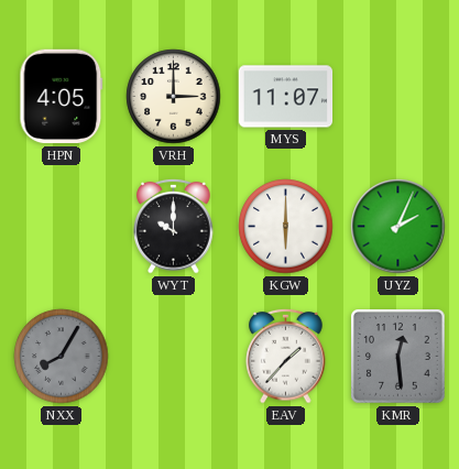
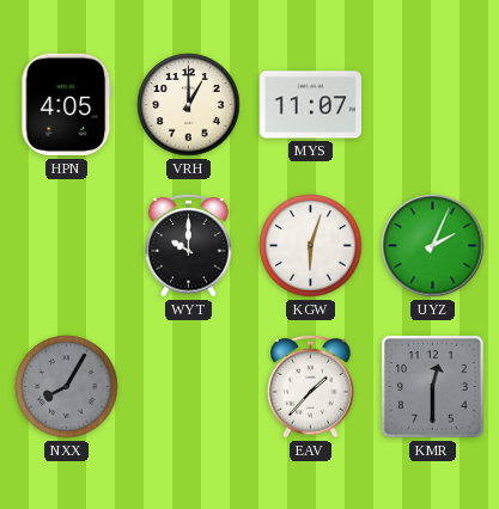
VRH: 3:00 -> 1:00 (189, 105)
KGW: 6:00 -> 6:03 (311, 246)
KMR: 12:29 -> 12:30 (433, 387)
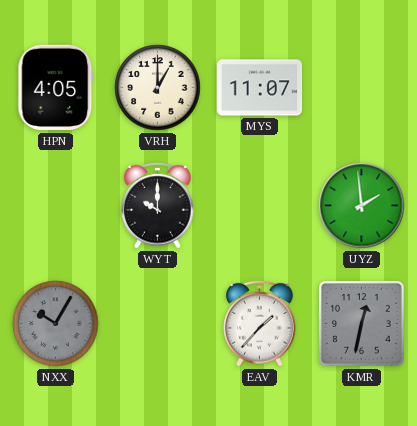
KGW: 6:03 -> none (311, 246)
UYZ: 2:04 -> 1:59 (362, 206)
NXX: 8:05 -> 10:05 (56, 324)
KMR: 12:30 -> 12:32 (362, 324)
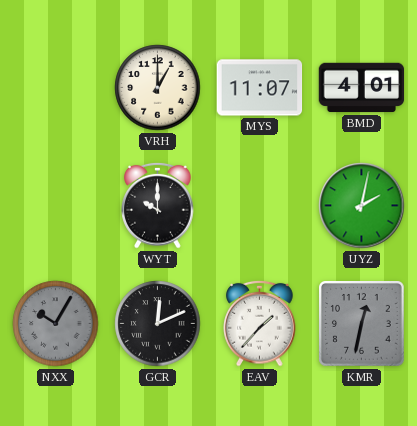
HPN: 4:05 -> none (56, 88)
BMD: none -> 4:01 (362, 88)
UYZ: 1:59 -> 2:02 (362, 206)
GCR: none -> 12:11 (158, 324)
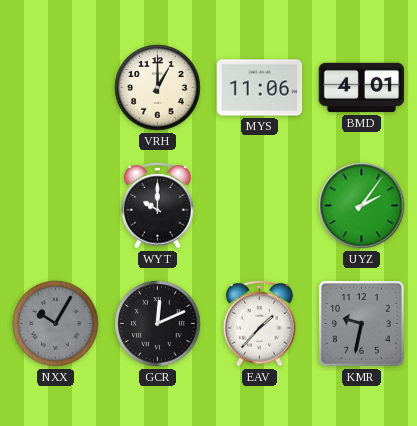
MYS: 11:07 -> 11:06 (260, 88)
UYZ: 2:02 -> 2:06 (362, 206)
KMR: 12:32 -> 9:32 (362, 324)
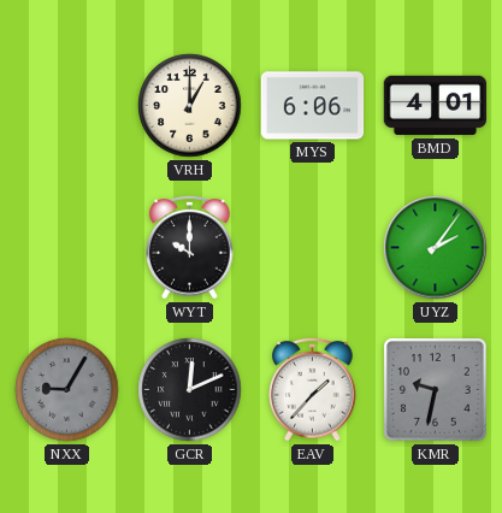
MYS: 11:06 -> 6:06 (313, 106)
NXX: 10:05 -> 9:05 (67, 390)
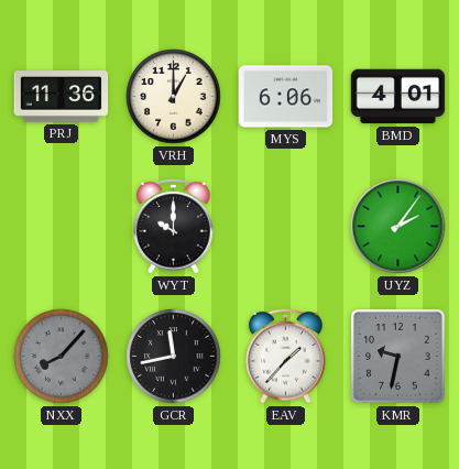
PRJ: none -> 11:36 (62, 97)
NXX: 9:05 -> 8:07 (62, 357)
GCR: 12:11 -> 11:43 (174, 357)
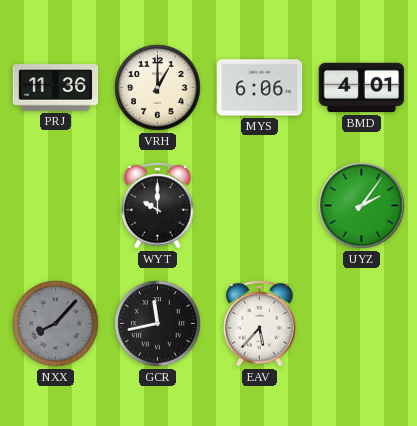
EAV: 1:37 -> 5:37 (260, 323)
KMR: 9:32 -> none (398, 357)
